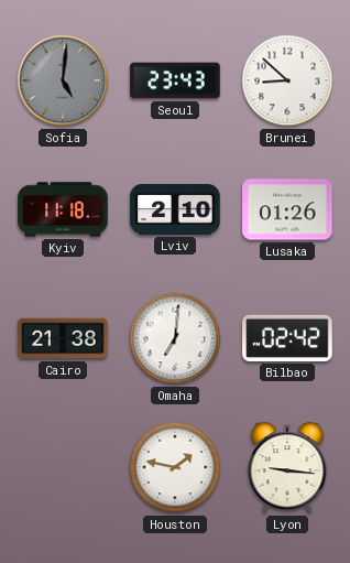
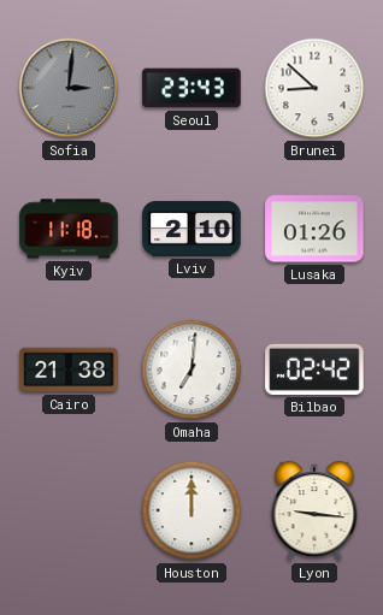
Sofia: 5:01 -> 3:01 (69, 88)
Houston: 1:47 -> 12:00 (191, 510)
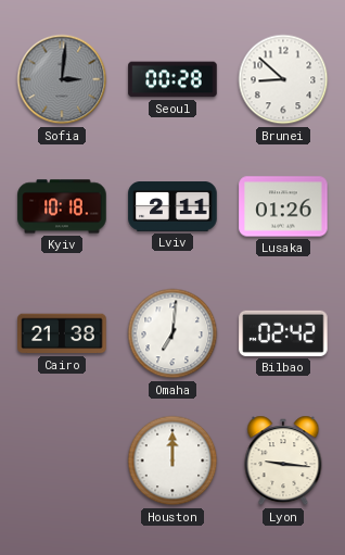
Seoul: 23:43 -> 00:28 (173, 79)
Kyiv: 11:18 -> 10:18 (62, 206)
Lviv: 2:10 -> 2:11 (173, 207)
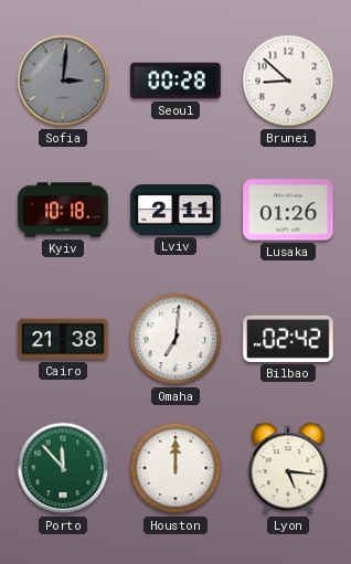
Porto: none -> 11:53 (63, 468)
Lyon: 9:16 -> 5:16 (288, 468)
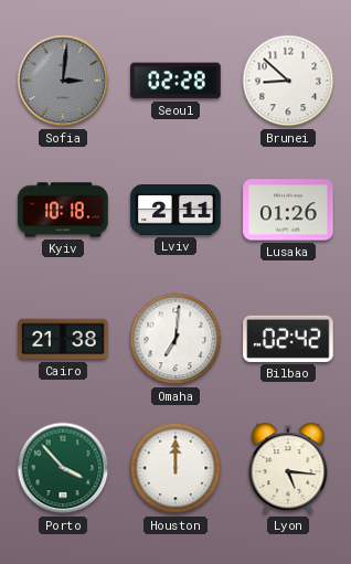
Seoul: 00:28 -> 02:28 (175, 81)
Porto: 11:53 -> 3:53 (63, 468)
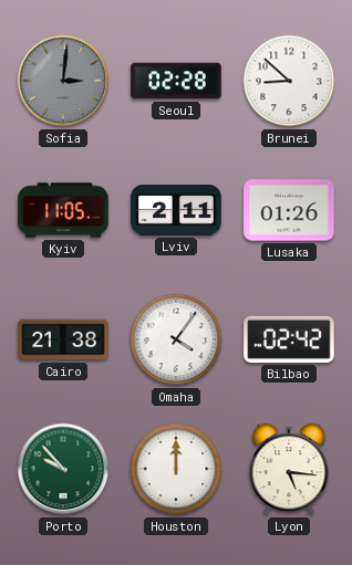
Kyiv: 10:18 -> 11:05 (63, 210)
Omaha: 7:01 -> 4:06 (176, 339)
Porto: 3:53 -> 9:53 (63, 469)
